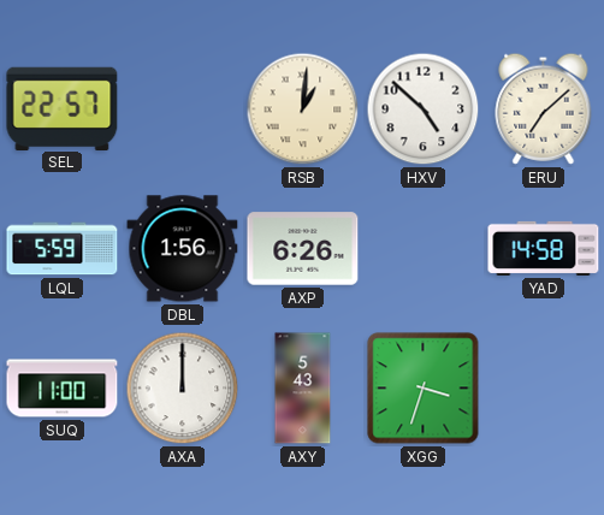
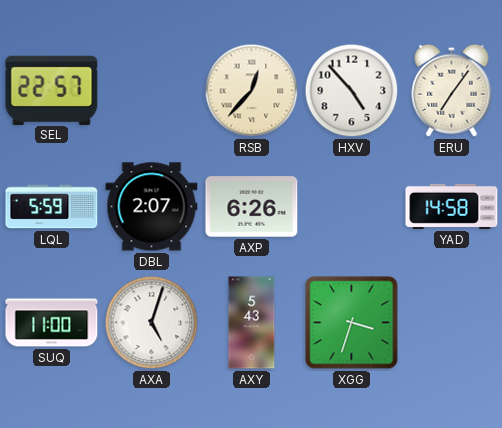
RSB: 1:01 -> 12:37 (252, 91)
HXV: 4:52 -> 4:53 (352, 91)
ERU: 7:08 -> 7:06 (452, 90)
DBL: 1:56 -> 2:07 (152, 207)
AXA: 12:00 -> 5:03 (152, 323)
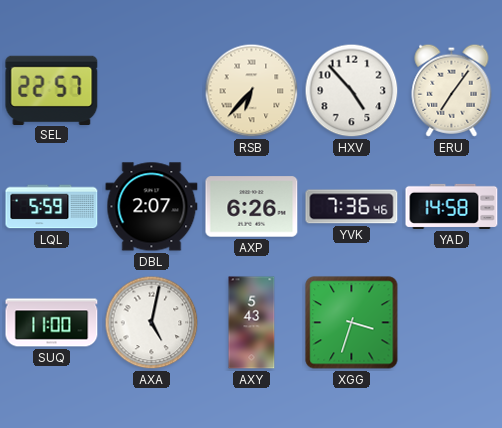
RSB: 12:37 -> 6:37 (252, 91)
YVK: none -> 7:36 (352, 207)
AXA: 5:03 -> 5:02 (152, 323)
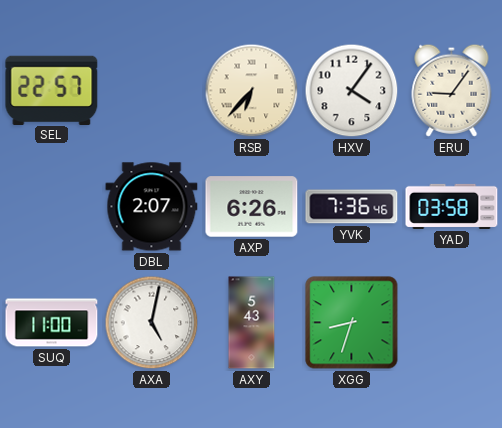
HXV: 4:53 -> 4:06 (352, 91)
ERU: 7:06 -> 9:06 (452, 90)
LQL: 5:59 -> none (52, 207)
YAD: 14:58 -> 03:58 (452, 206)
XGG: 3:33 -> 8:33 (352, 323)
